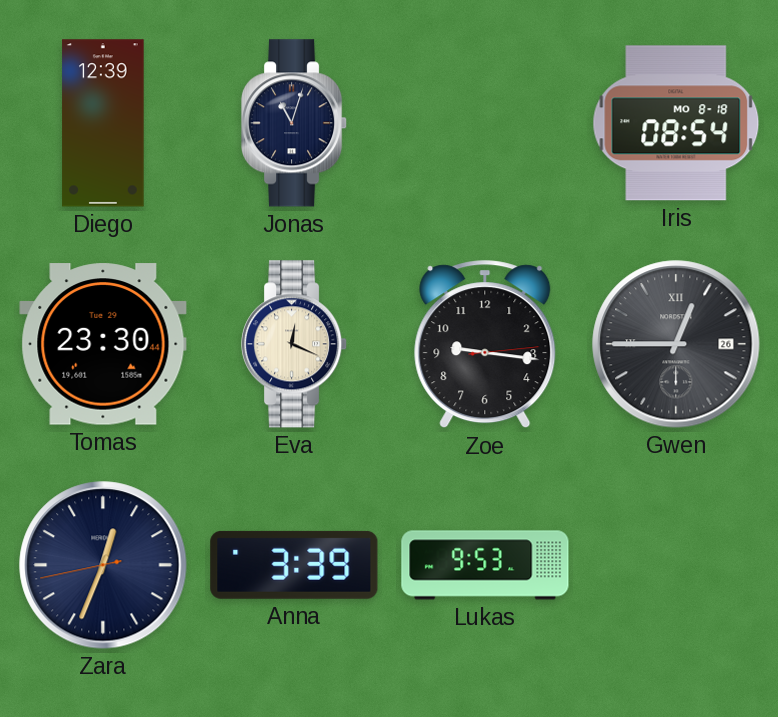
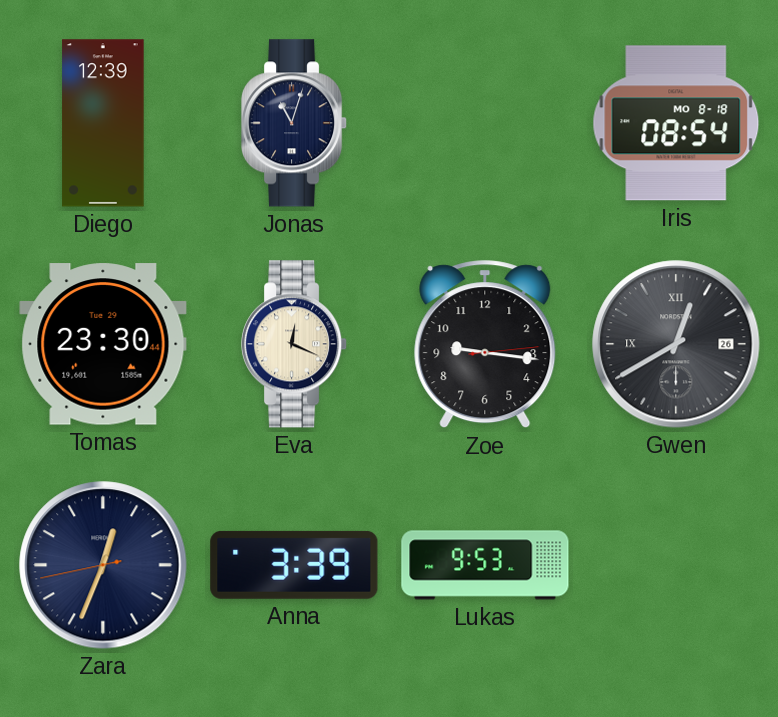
Gwen: 12:45 -> 12:40 (676, 344)
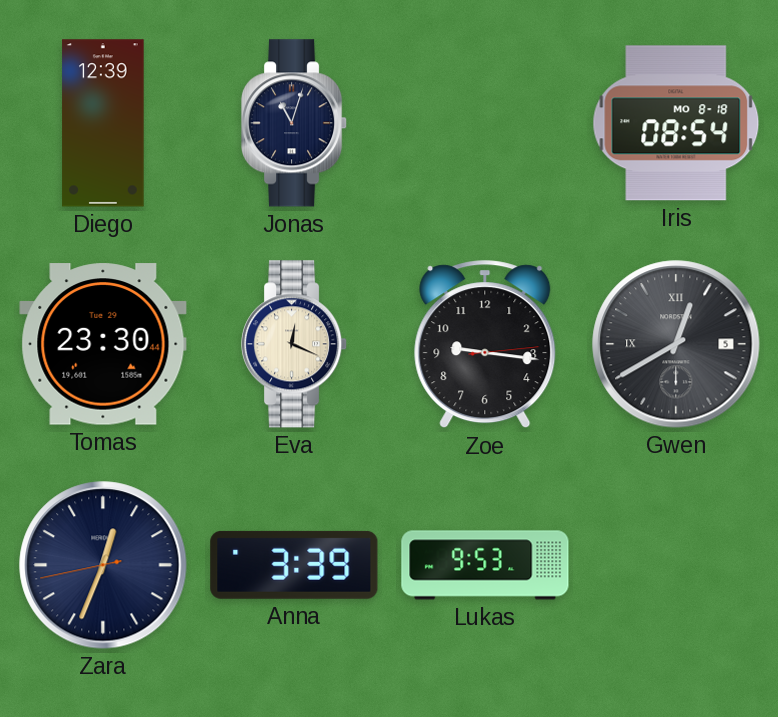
Gwen date: 26 -> 5 (676, 344)
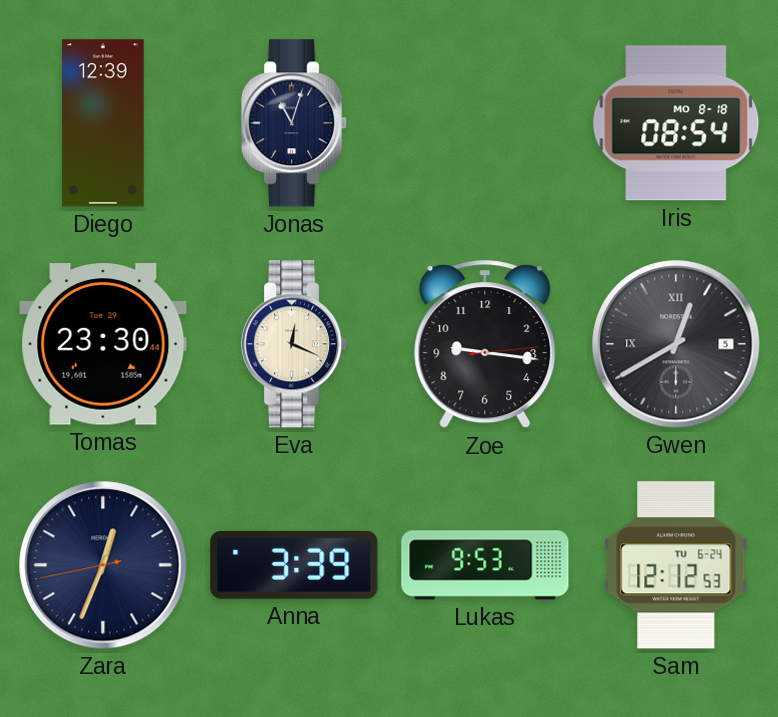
Sam: none -> 12:12 (676, 565)
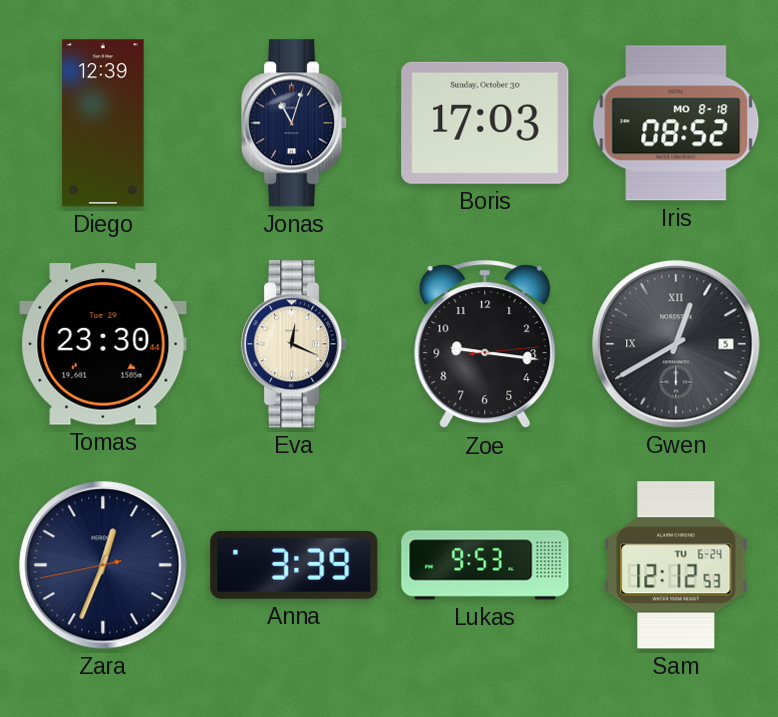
Boris: none -> 17:03 (485, 123)
Iris: 08:54 -> 08:52 (676, 123)
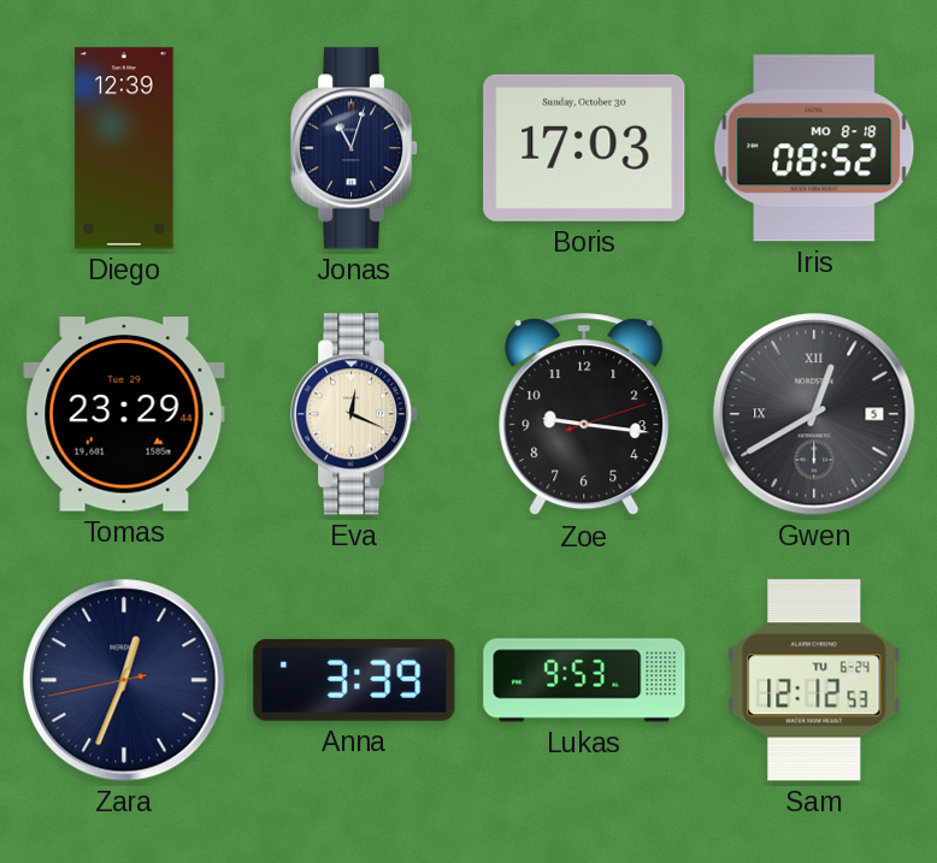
Tomas: 23:30 -> 23:29 (124, 414)
Zoe: 9:16:14 -> 9:16:12 (584, 415)
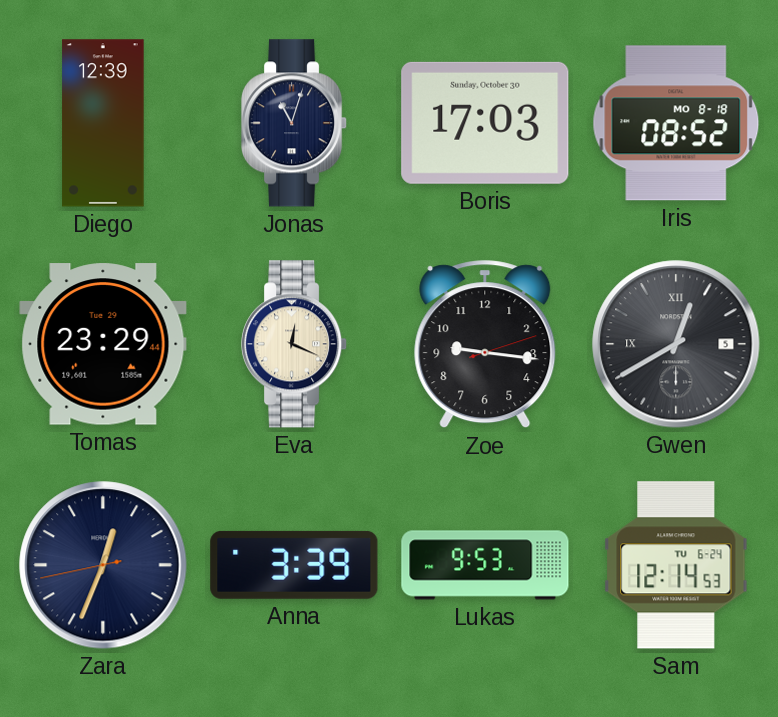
Sam: 12:12 -> 12:14 (676, 565)
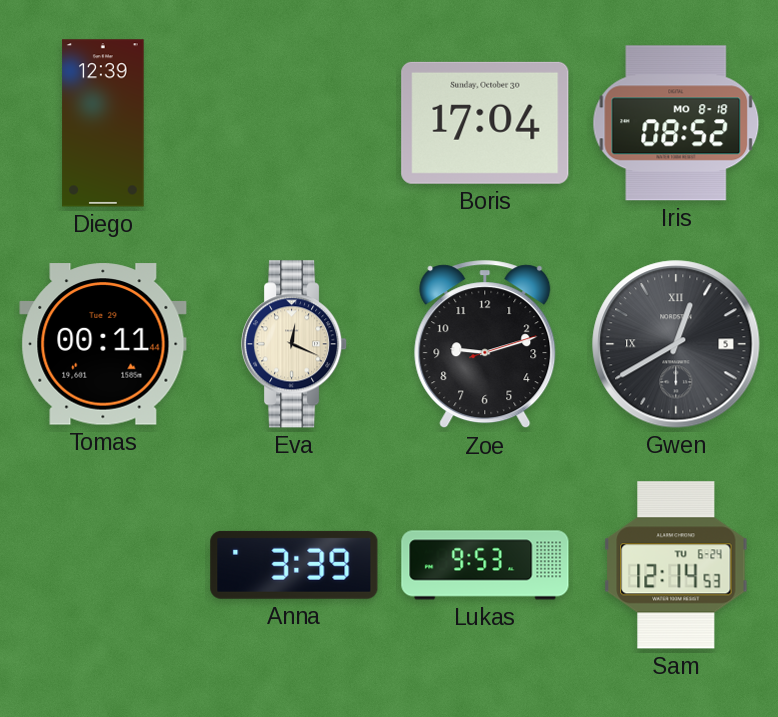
Jonas: 11:03 -> none (294, 123)
Boris: 17:03 -> 17:04 (485, 123)
Tomas: 23:29 -> 00:11 (103, 344)
Zoe: 9:16 -> 9:12 (485, 345)
Zara: 12:33 -> none (103, 565)
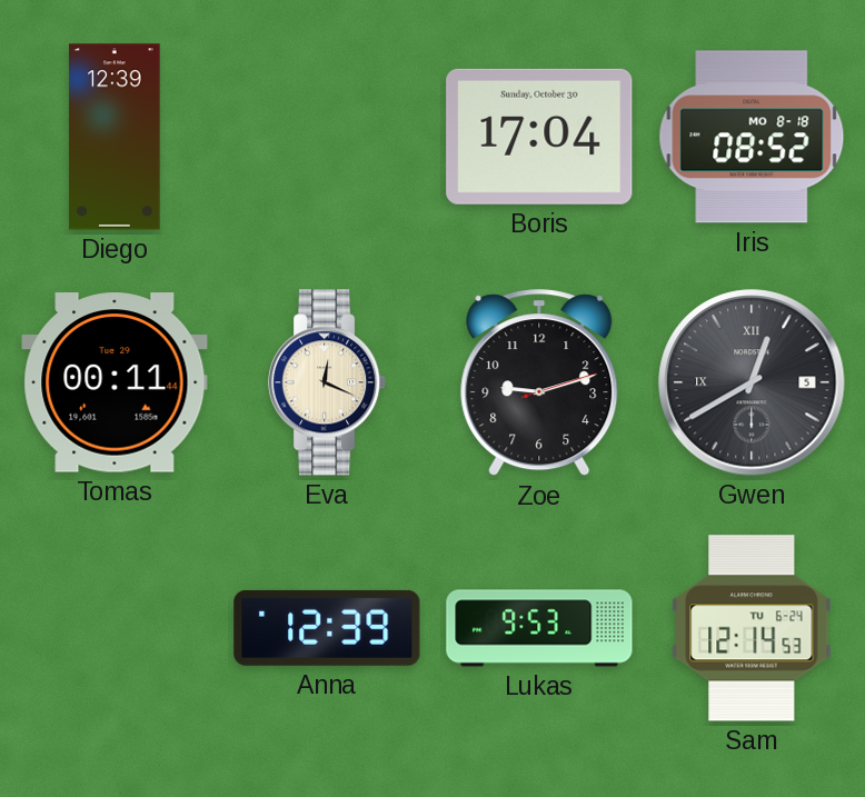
Anna: 3:39 -> 12:39 (327, 628)
